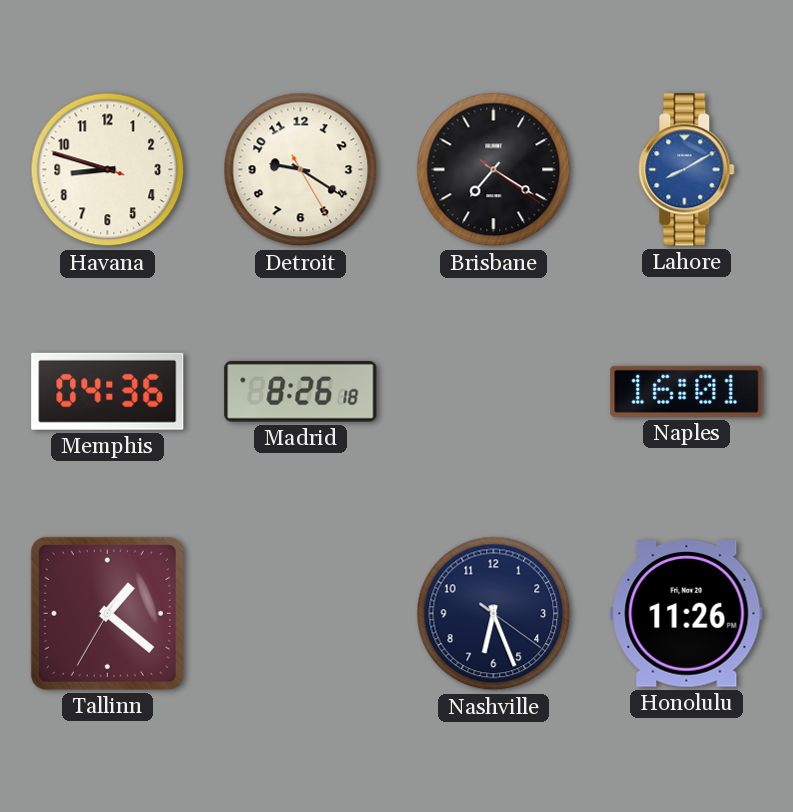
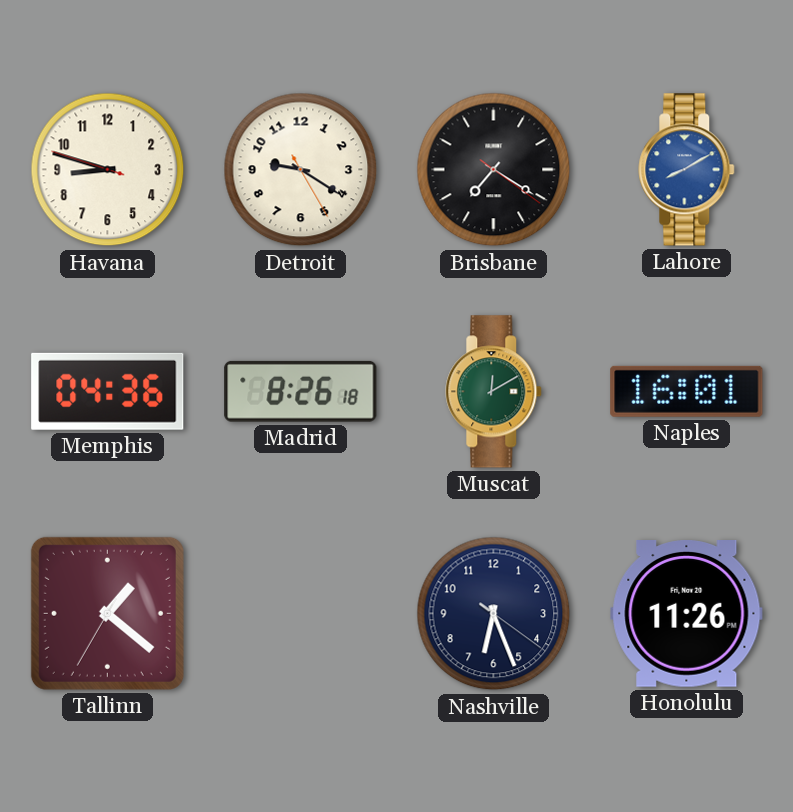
Muscat: none -> 12:10 (494, 392)
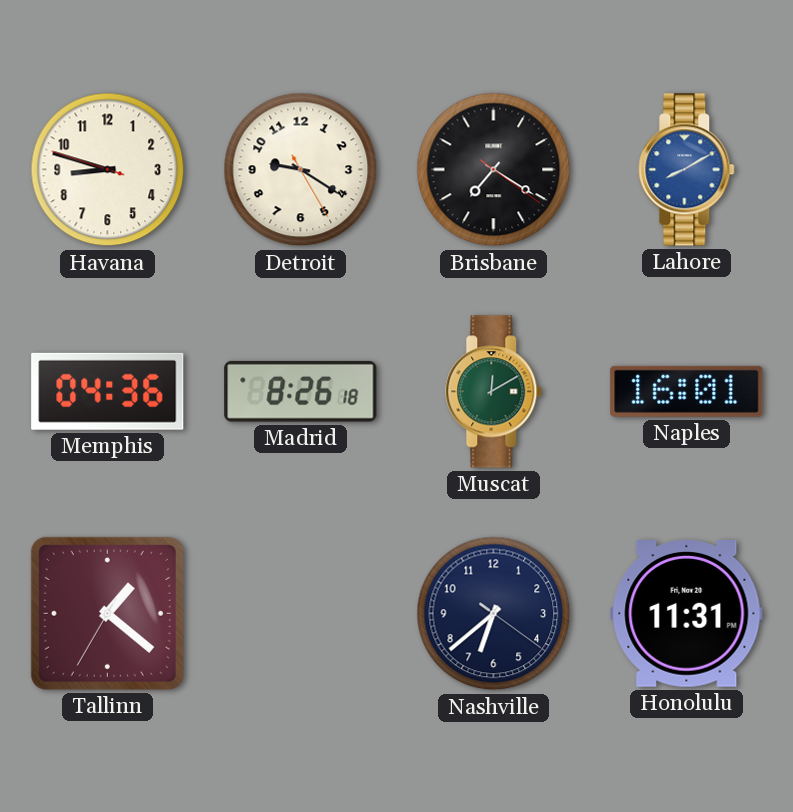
Nashville: 6:26 -> 6:38 (494, 614)
Honolulu: 11:26 -> 11:31 (687, 614)
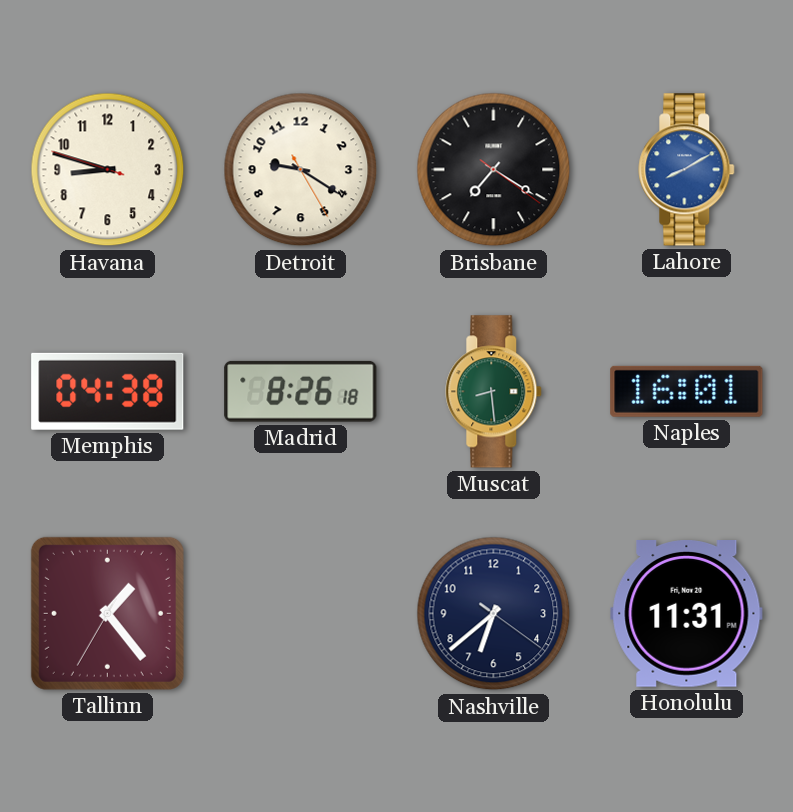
Memphis: 04:36 -> 04:38 (108, 391)
Muscat: 12:10 -> 8:29 (494, 392)
Tallinn: 1:21 -> 1:23 (107, 613)
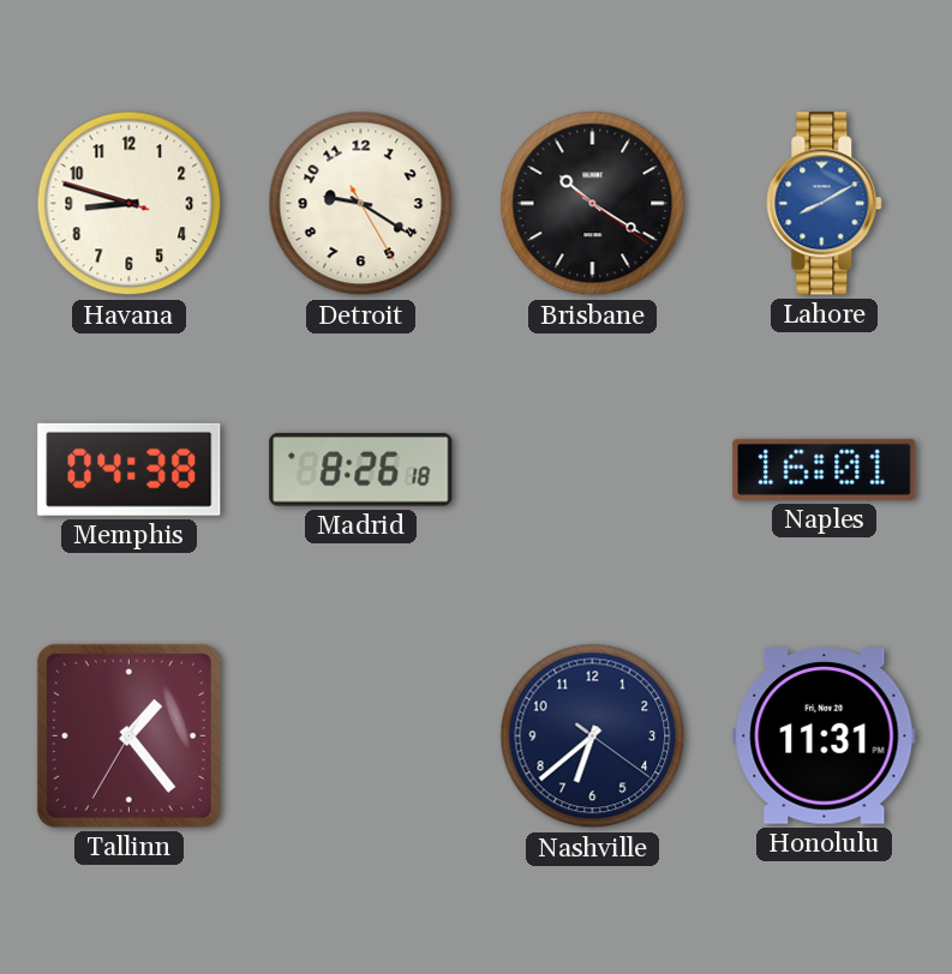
Brisbane: 7:20 -> 10:20 (593, 204)
Muscat: 8:29 -> none (494, 392)
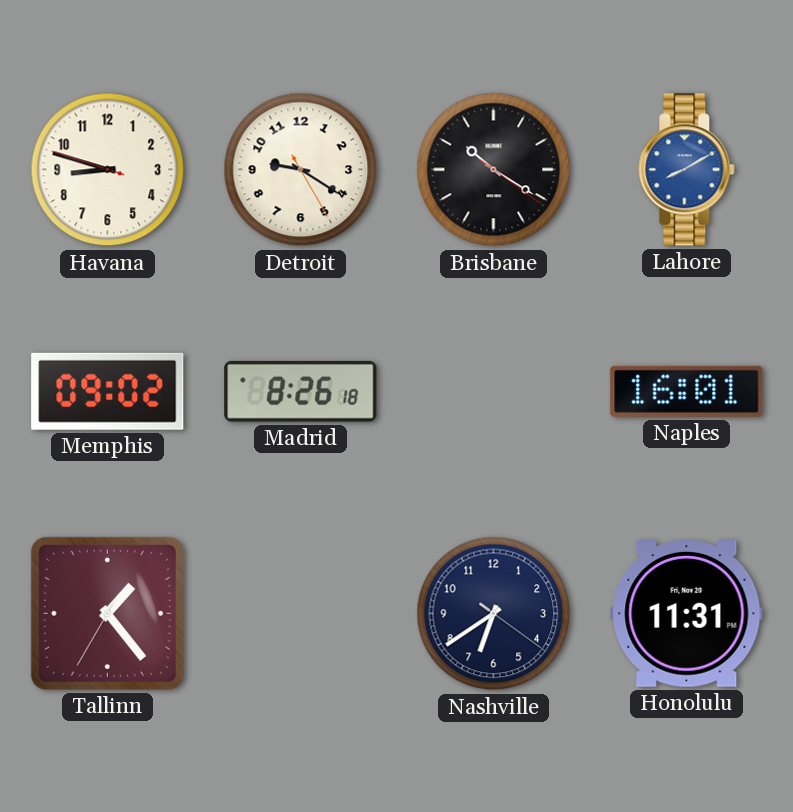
Memphis: 04:38 -> 09:02 (108, 391)
Nashville: 6:38 -> 6:39 (494, 614)
